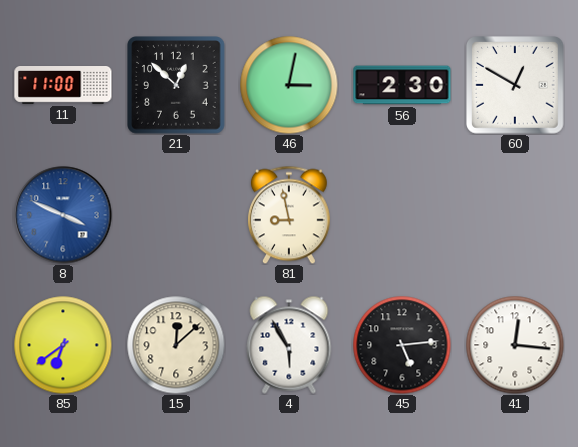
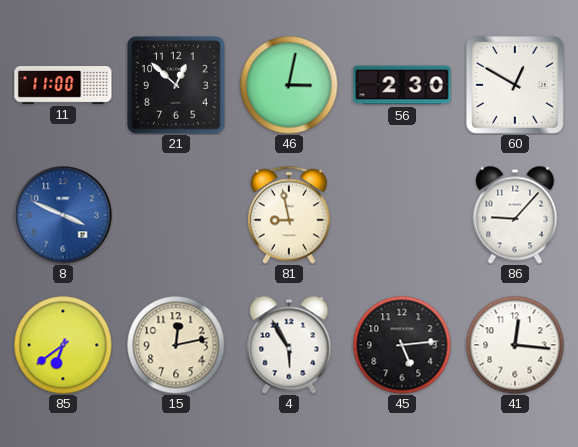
86: none -> 9:07 (515, 215)
15: 12:08 -> 12:13 (176, 345)
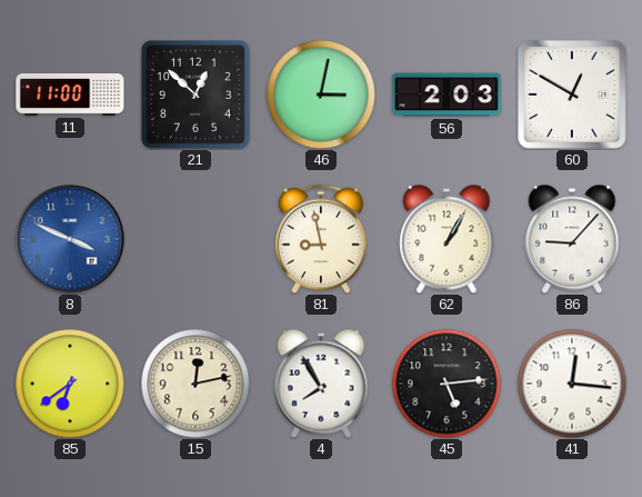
56: 2:30 -> 2:03 (447, 95)
62: none -> 1:05 (447, 239)
4: 5:55 -> 7:55 (321, 384)
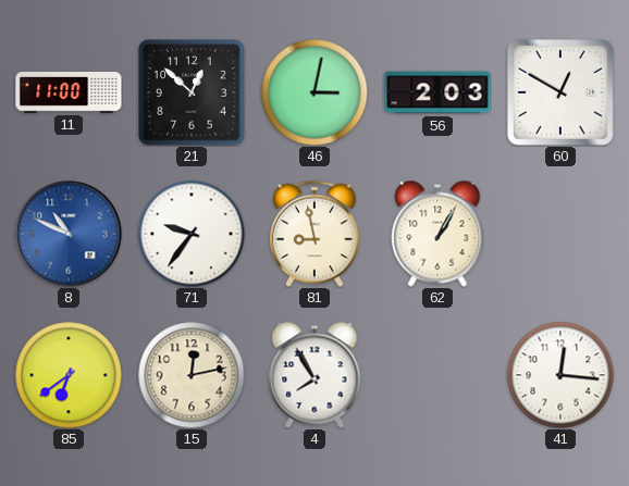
8: 3:49 -> 10:49 (69, 234)
71: none -> 9:36 (192, 234)
86: 9:07 -> none (572, 239)
45: 5:14 -> none (447, 384)
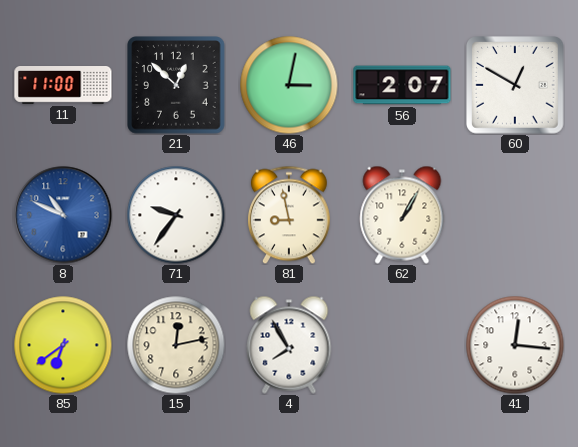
56: 2:03 -> 2:07 (402, 85)
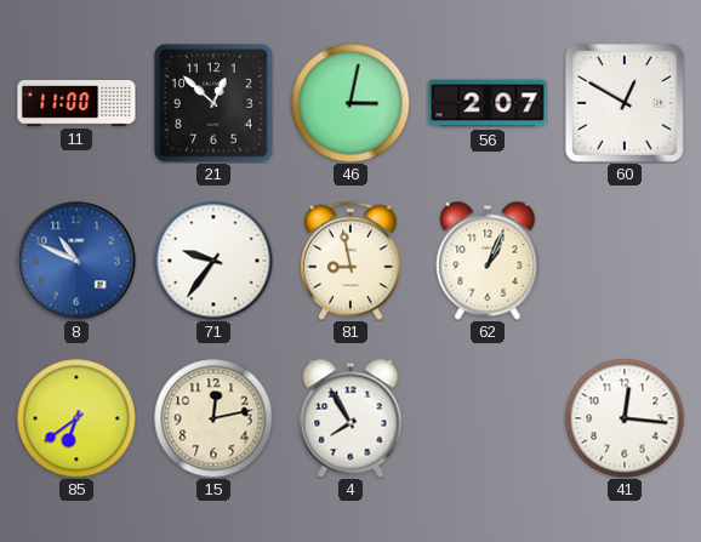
62: 1:05 -> 1:04 (488, 261)
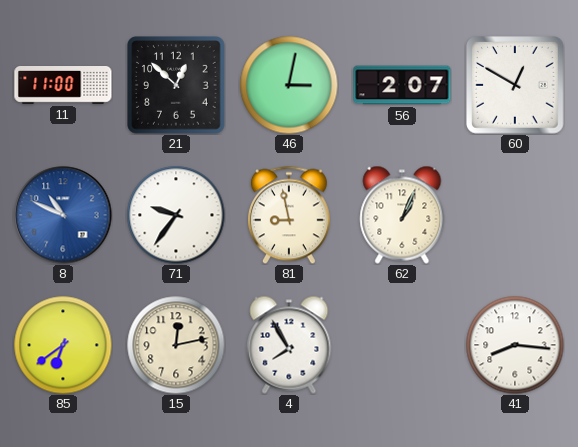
41: 12:16 -> 8:16 (515, 345)
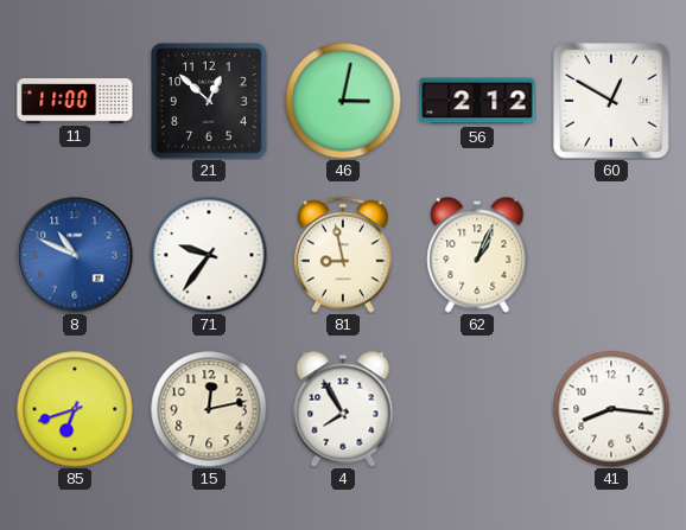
56: 2:07 -> 2:12 (477, 101)
85: 6:39 -> 6:42 (75, 409)
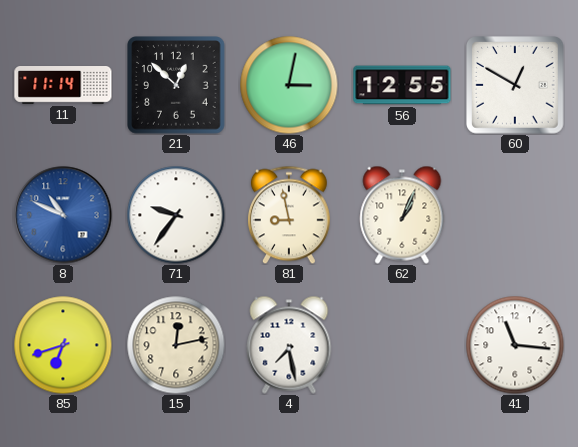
11: 11:00 -> 11:14 (63, 86)
56: 2:12 -> 12:55 (402, 85)
4: 7:55 -> 7:28 (289, 345)
41: 8:16 -> 11:16 (515, 345)
